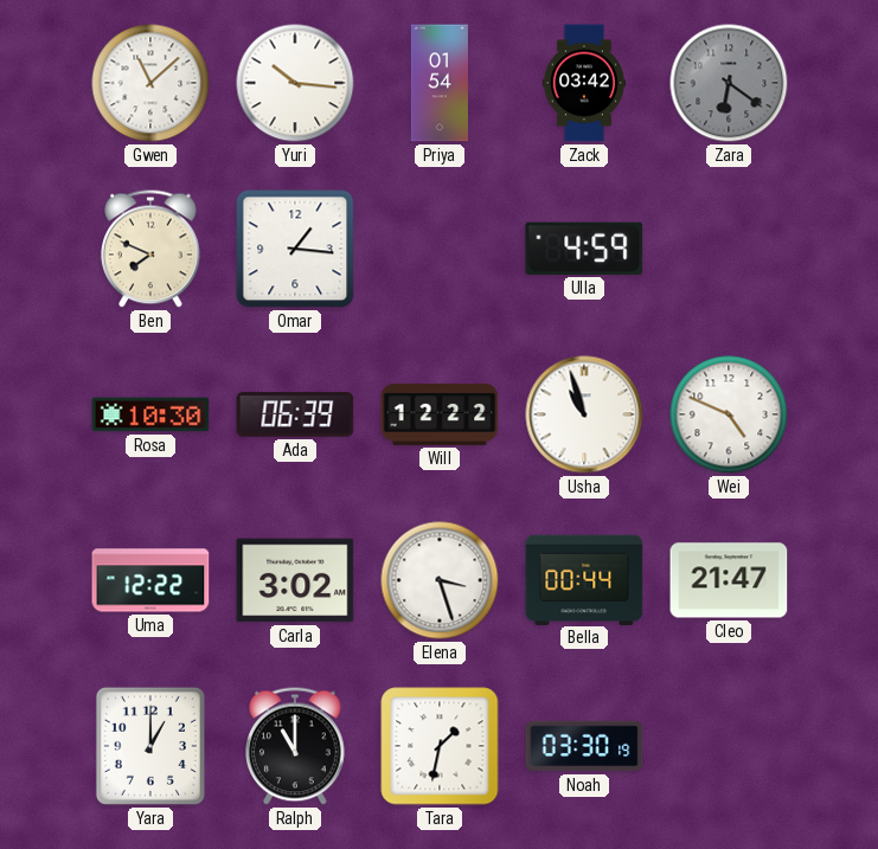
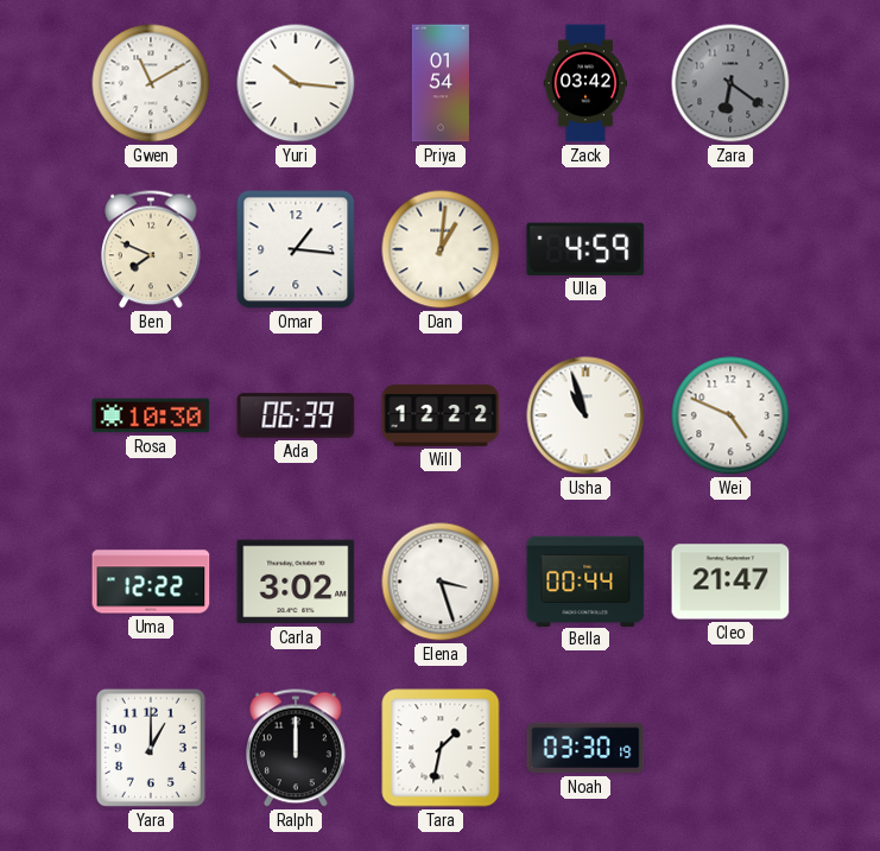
Gwen: 11:08 -> 11:10 (151, 83)
Dan: none -> 1:01 (441, 249)
Ralph: 11:00 -> 12:00 (297, 748)
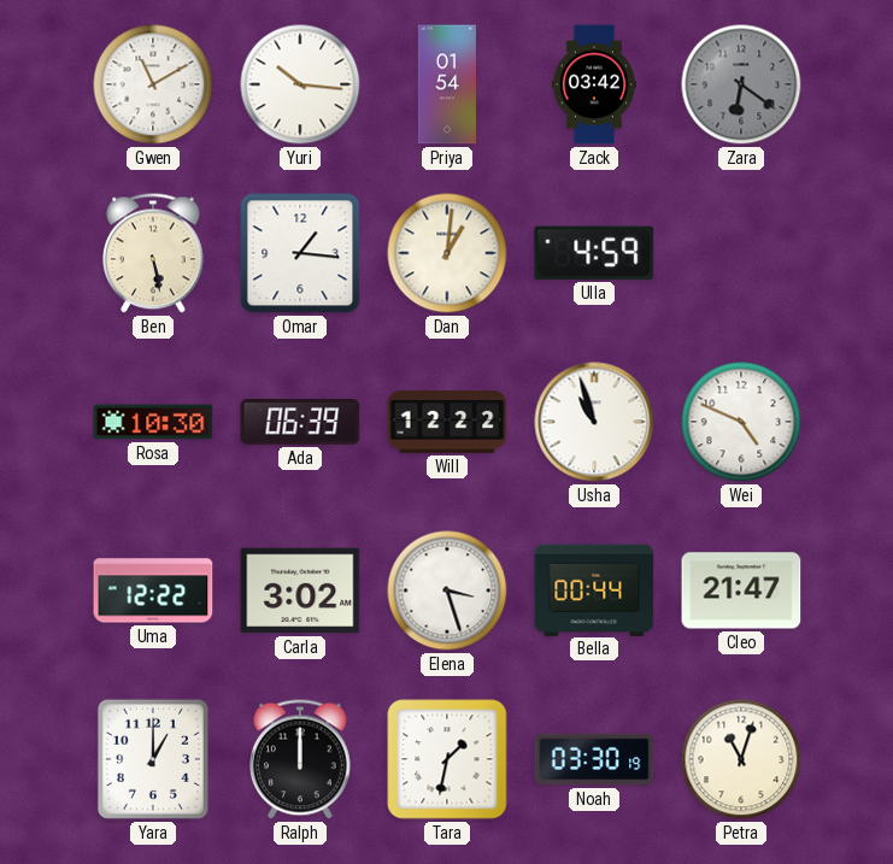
Ben: 7:49 -> 5:28 (154, 253)
Petra: none -> 11:03 (741, 759)
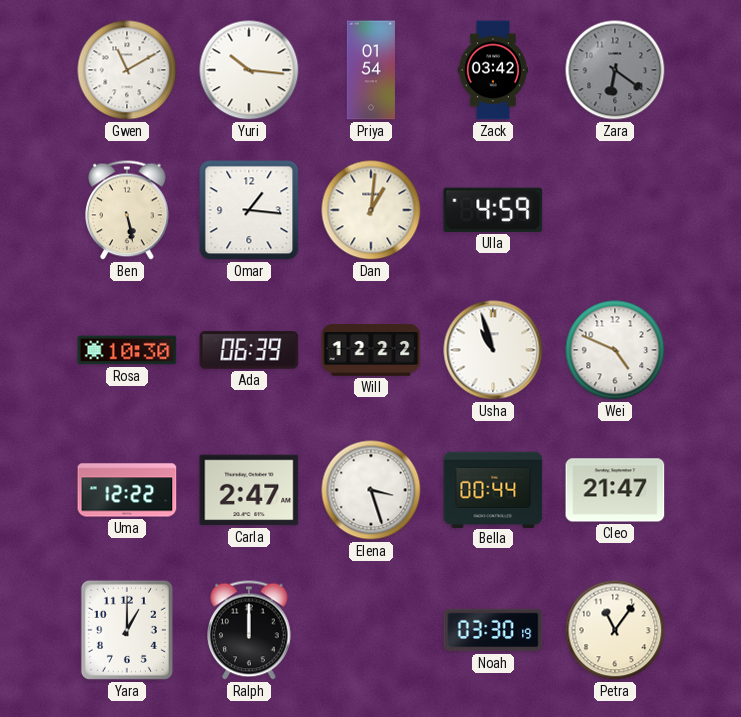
Carla: 3:02 -> 2:47 (249, 490)
Tara: 1:32 -> none (447, 759)
Petra: 11:03 -> 11:06 (615, 630)
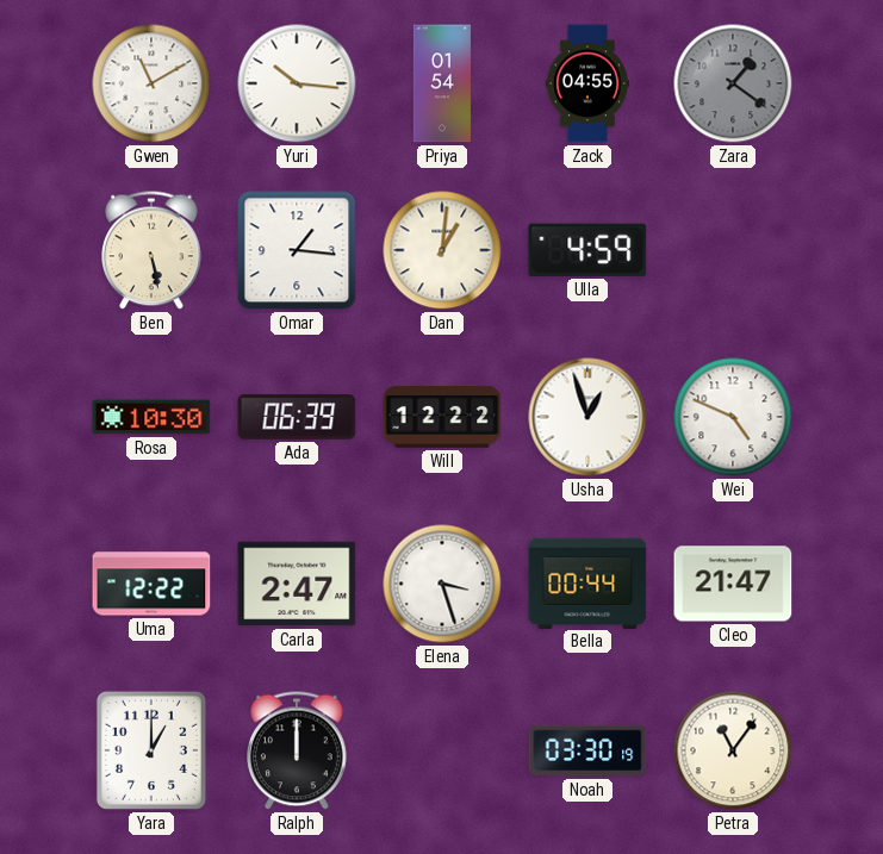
Zack: 03:42 -> 04:55 (587, 83)
Zara: 6:21 -> 1:21 (733, 83)
Usha: 10:57 -> 12:57 (587, 417)
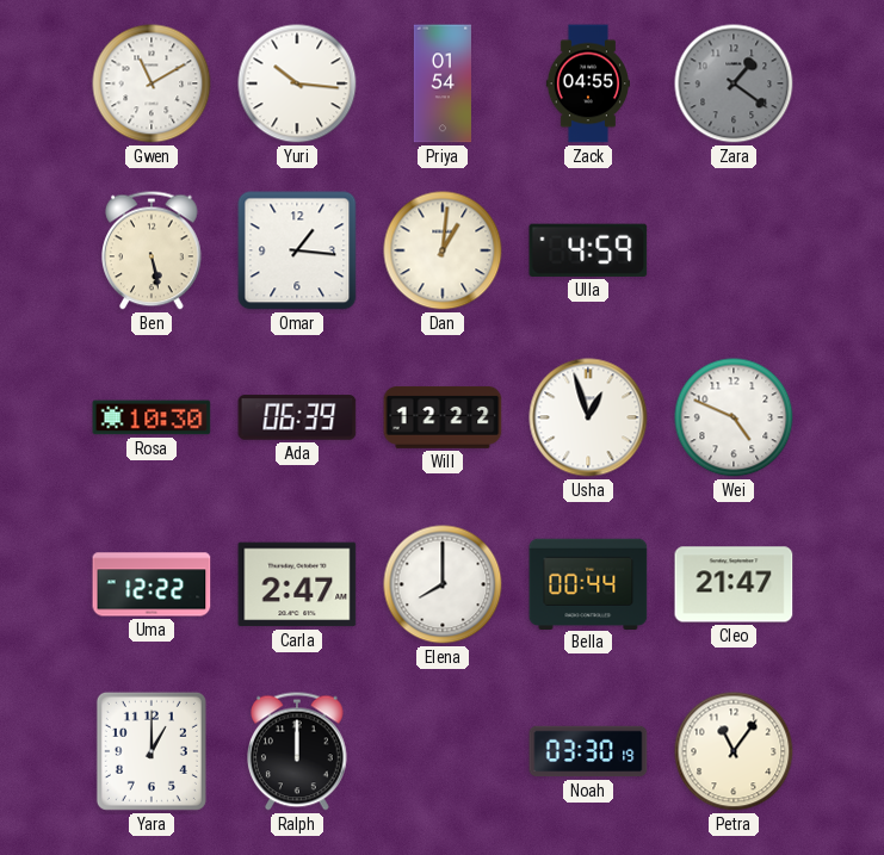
Elena: 3:27 -> 8:00 (443, 584)
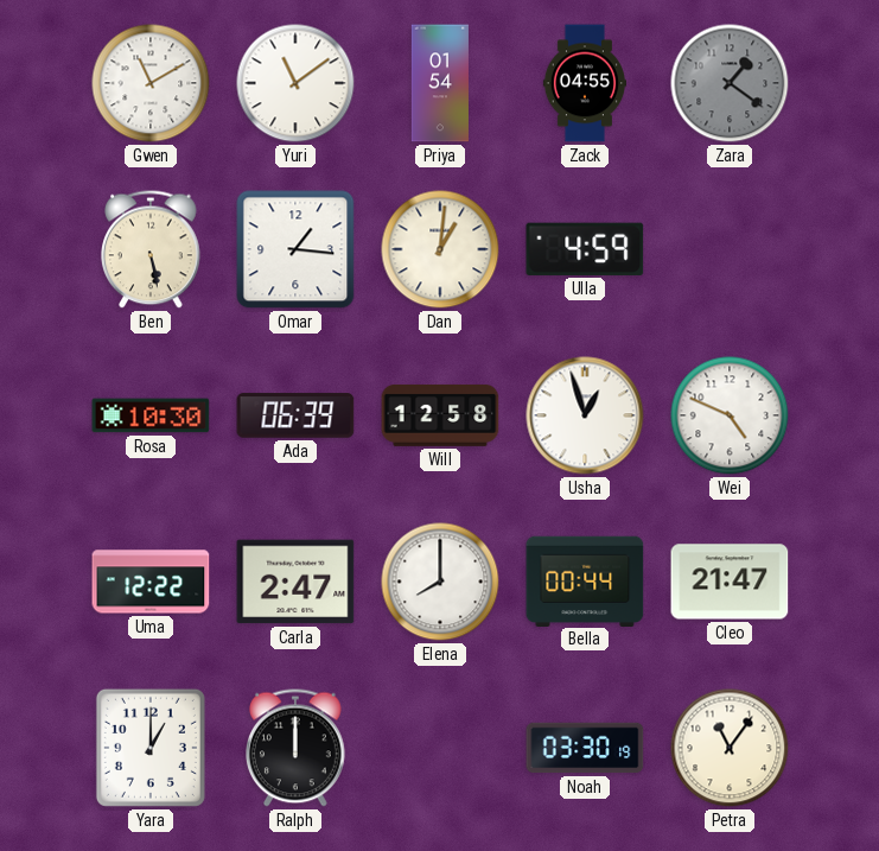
Yuri: 10:16 -> 11:09 (295, 83)
Will: 12:22 -> 12:58 (440, 415)
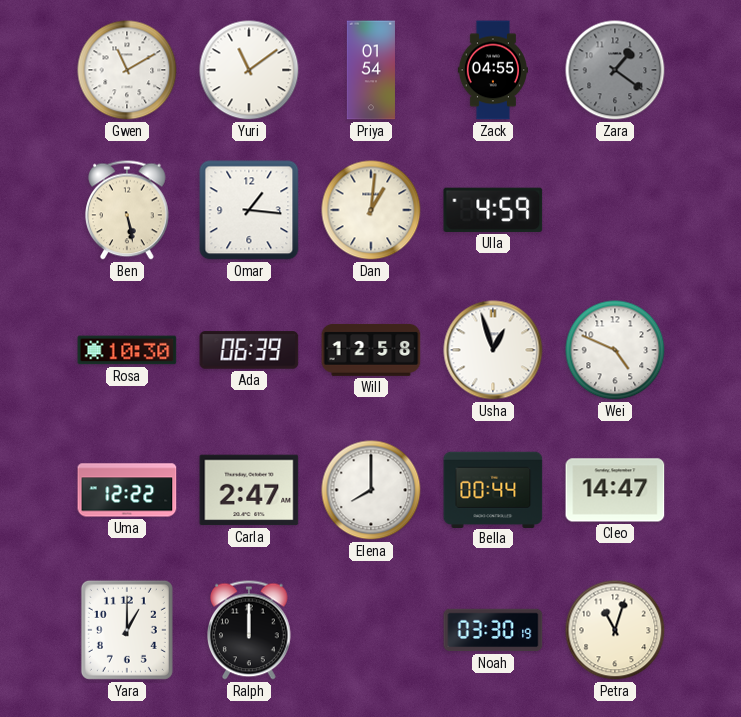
Cleo: 21:47 -> 14:47 (615, 490)
Petra: 11:06 -> 11:03 (615, 630)
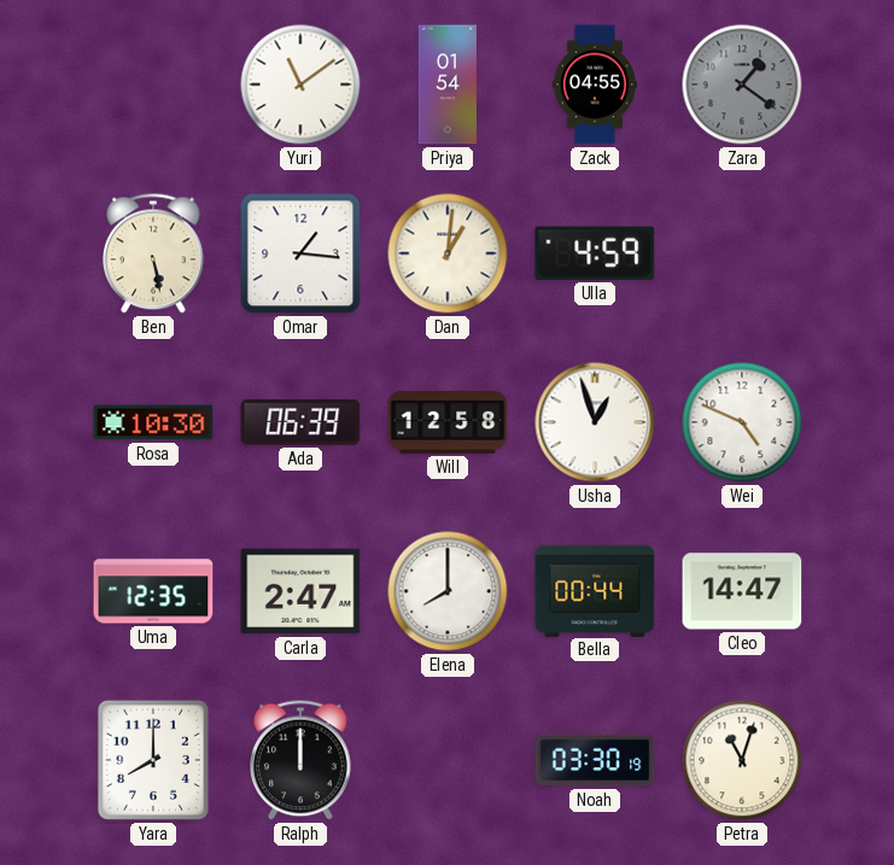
Gwen: 11:10 -> none (127, 70)
Uma: 12:22 -> 12:35 (153, 591)
Yara: 1:00 -> 8:00 (153, 760)
